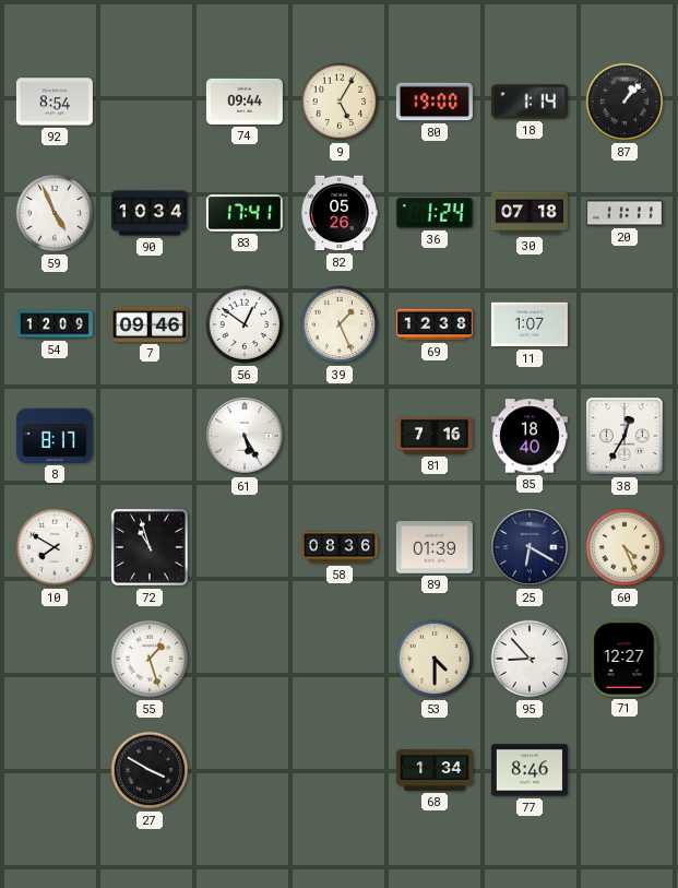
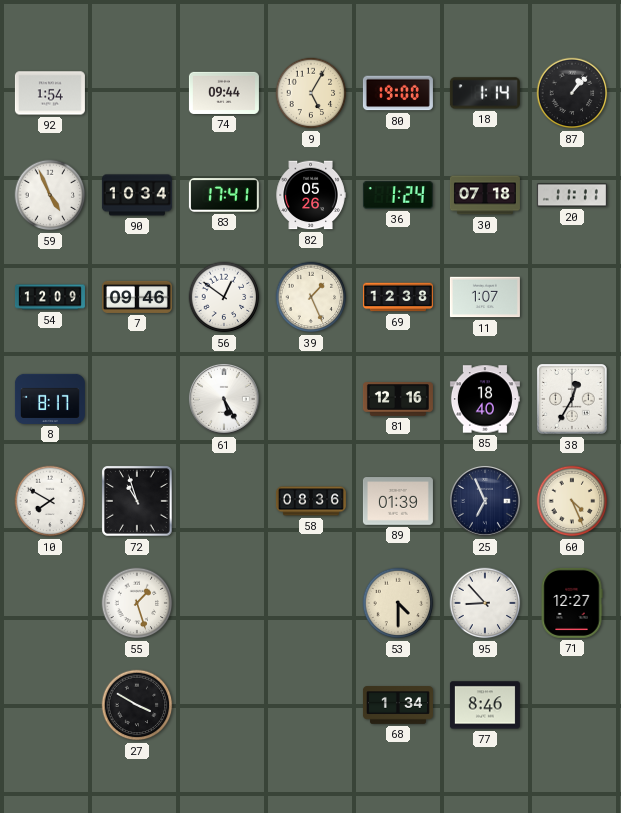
92: 8:54 -> 1:54 (50, 93)
81: 7:16 -> 12:16 (398, 399)
25: 6:20 -> 6:56 (485, 501)
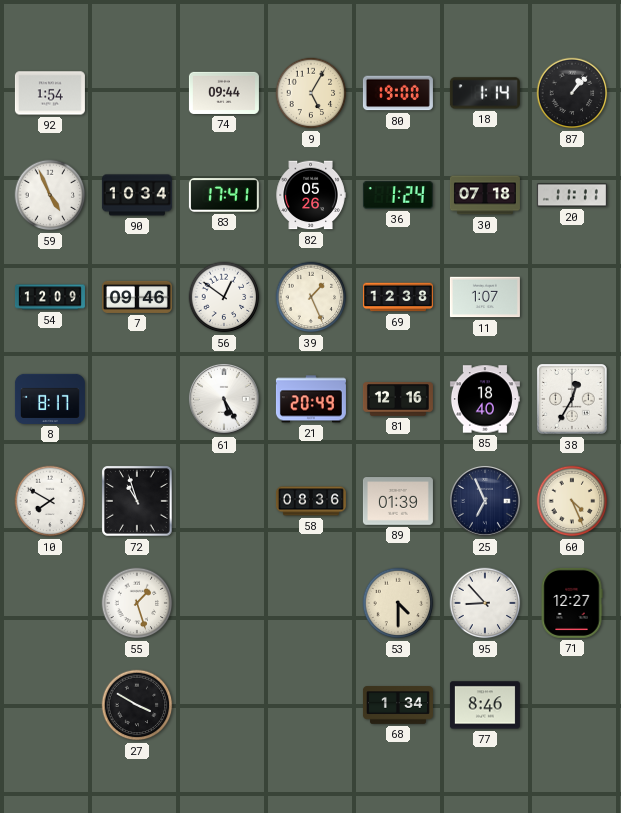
21: none -> 20:49 (311, 399)
